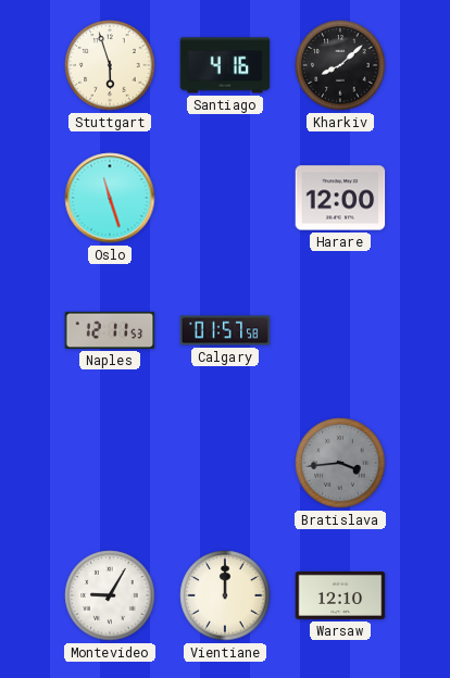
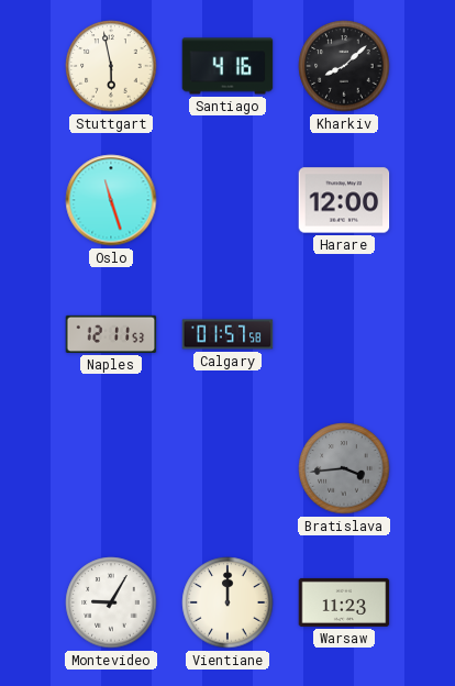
Stuttgart: 5:57 -> 5:58 (111, 66)
Warsaw: 12:10 -> 11:23 (344, 602)
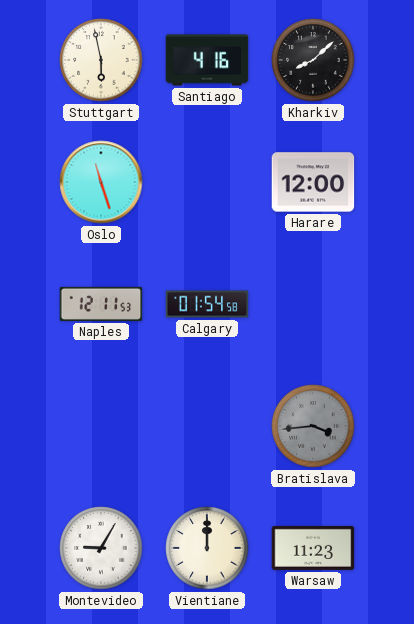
Calgary: 01:57 -> 01:54 (207, 304)
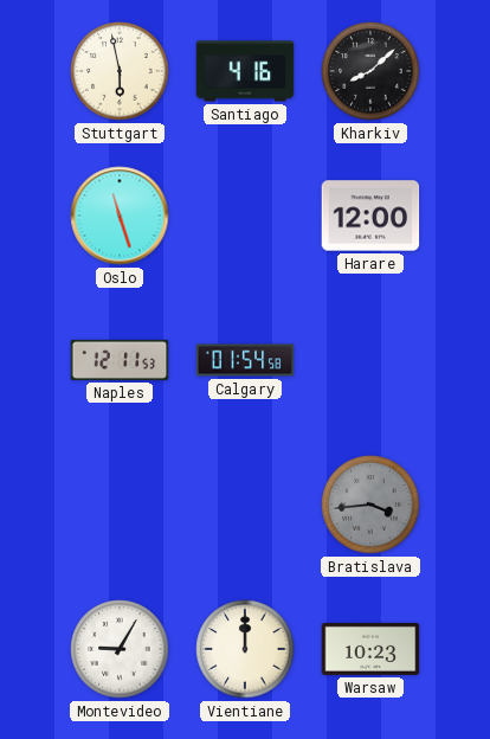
Warsaw: 11:23 -> 10:23 (370, 649)
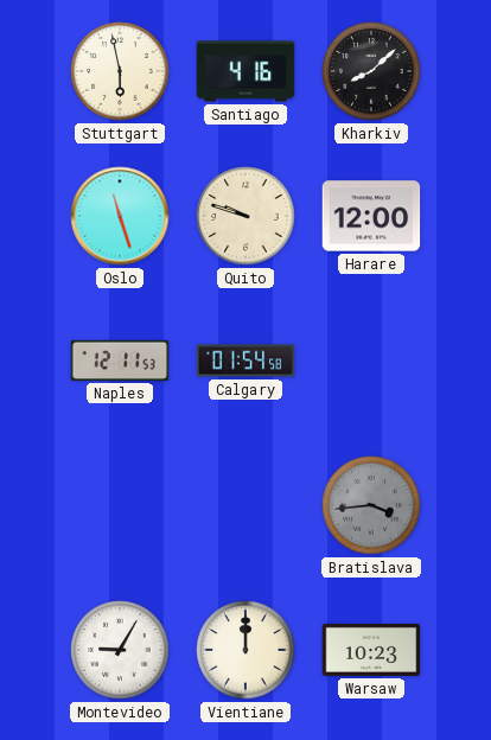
Quito: none -> 9:48 (245, 216)
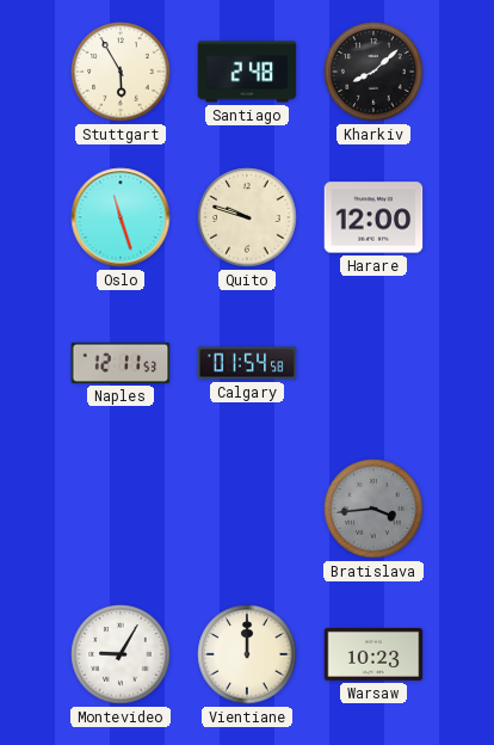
Stuttgart: 5:58 -> 5:55 (121, 72)
Santiago: 4:16 -> 2:48 (247, 72)
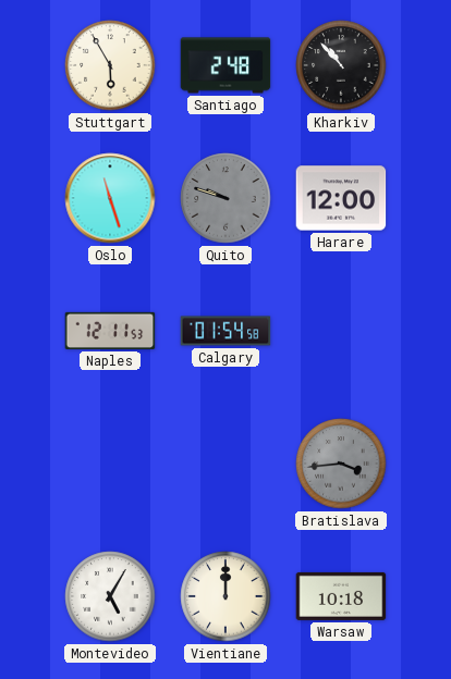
Kharkiv: 8:08 -> 10:53 (341, 65)
Quito dial: cream -> grey (225, 198)
Montevideo: 9:05 -> 5:05 (110, 596)
Warsaw: 10:23 -> 10:18 (341, 596)
